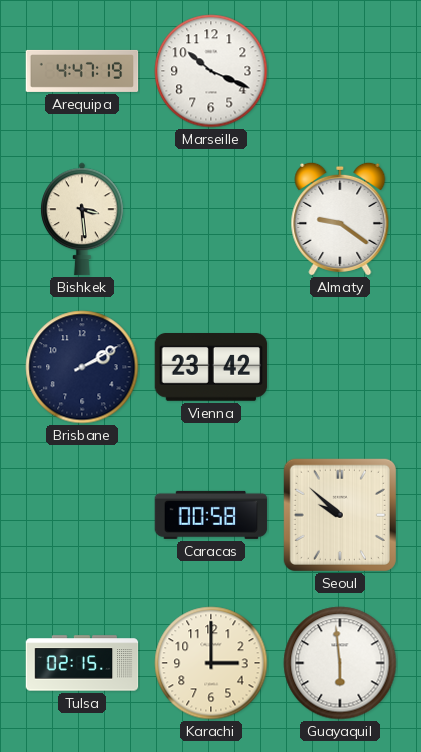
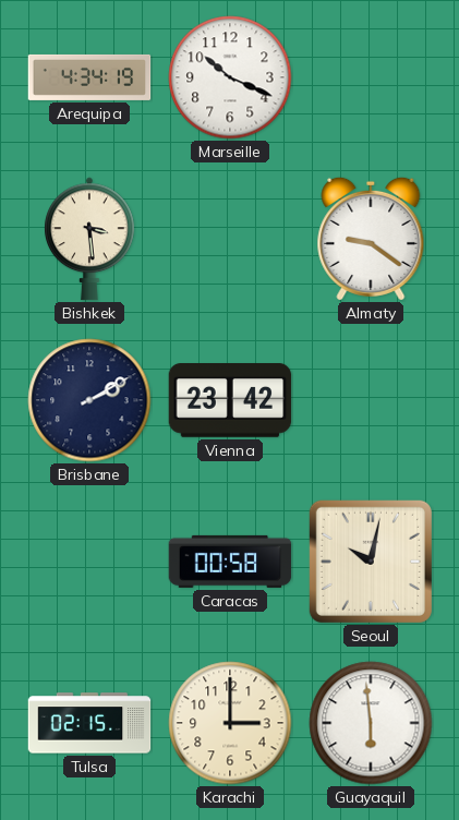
Arequipa: 4:47 -> 4:34 (89, 77)
Seoul: 9:52 -> 10:02 (371, 562)
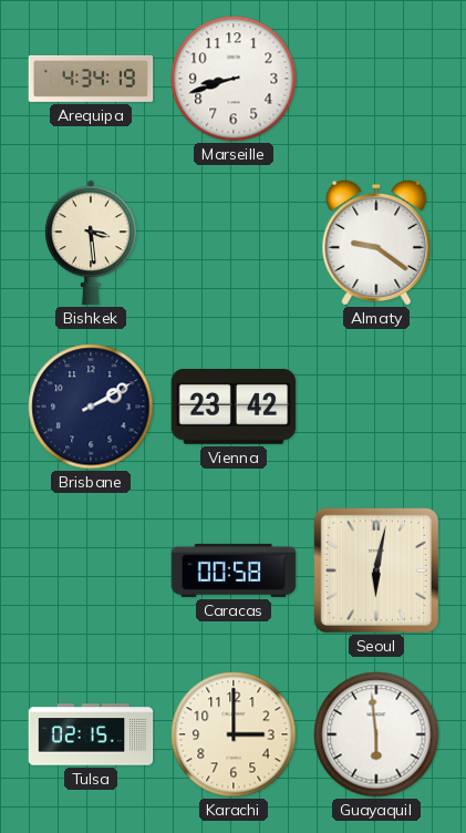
Marseille: 10:19 -> 8:42 (234, 79)
Seoul: 10:02 -> 6:02 (376, 570)
